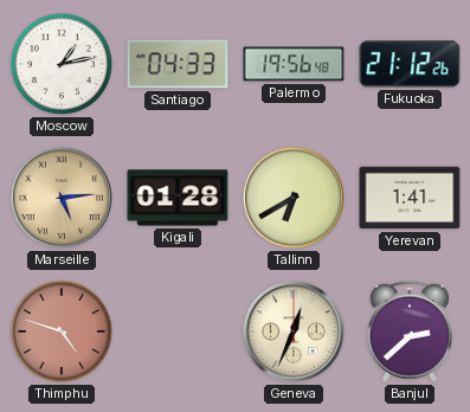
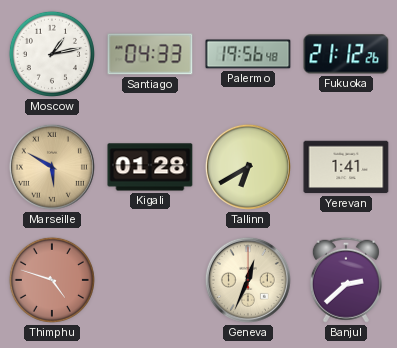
Marseille: 5:14 -> 5:50 (52, 167)
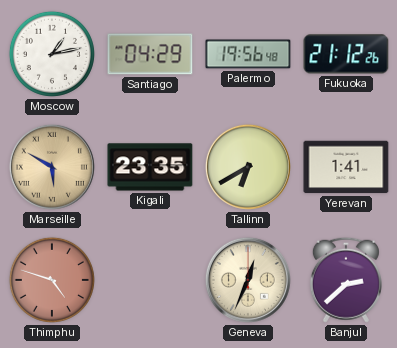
Santiago: 04:33 -> 04:29 (150, 54)
Kigali: 01:28 -> 23:35 (150, 167)
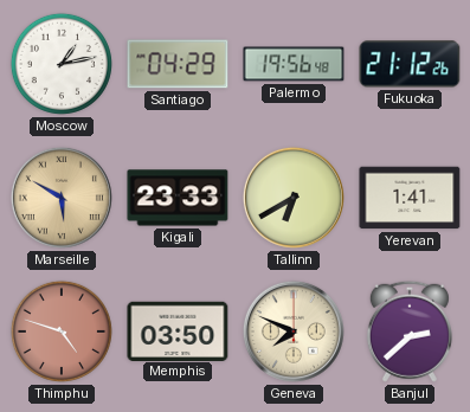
Kigali: 23:35 -> 23:33 (178, 198)
Memphis: none -> 03:50 (178, 330)
Geneva: 12:34 -> 7:49 (294, 331)
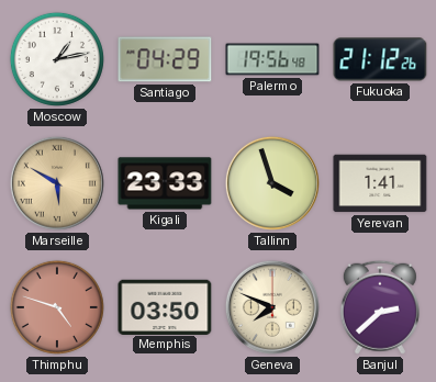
Tallinn: 6:40 -> 3:57 (272, 183)
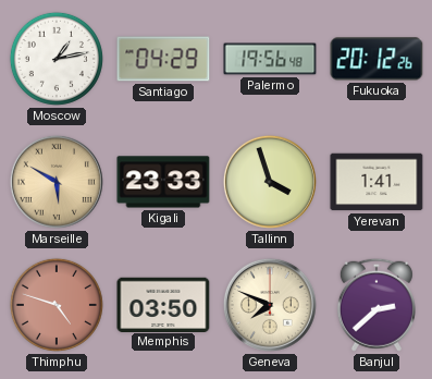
Fukuoka: 21:12 -> 20:12 (377, 59)
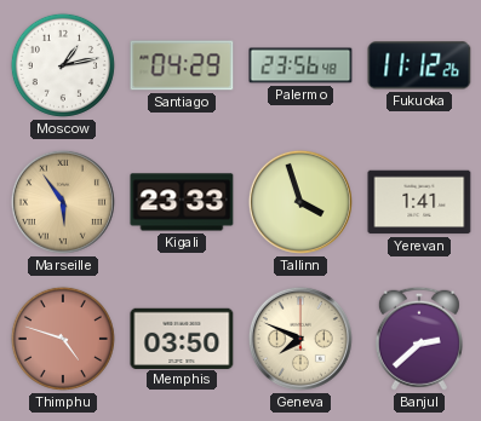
Palermo: 19:56 -> 23:56 (300, 65)
Fukuoka: 20:12 -> 11:12 (419, 65)
Marseille: 5:50 -> 5:54 (63, 202)
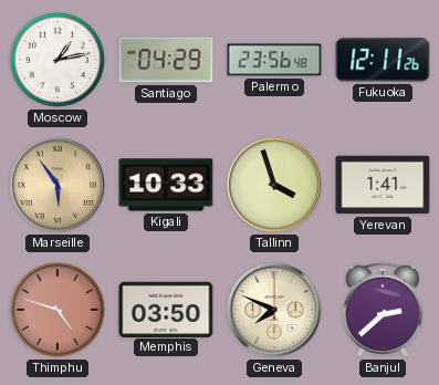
Fukuoka: 11:12 -> 12:11 (383, 60)
Kigali: 23:33 -> 10:33 (166, 185)
